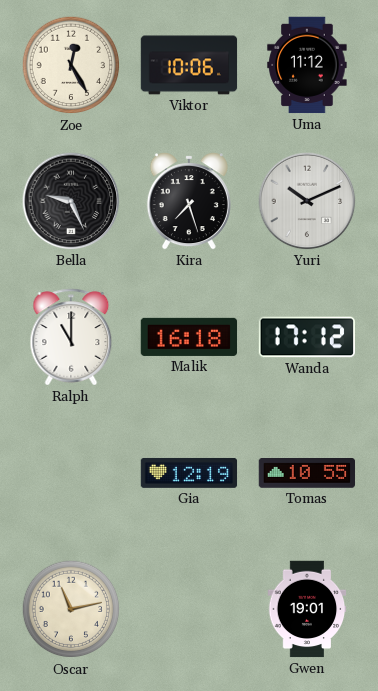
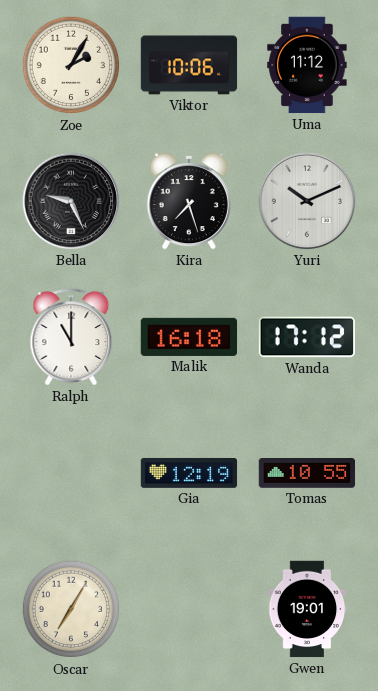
Zoe: 12:25 -> 2:05 (71, 65)
Oscar: 11:13 -> 7:05 (71, 609)
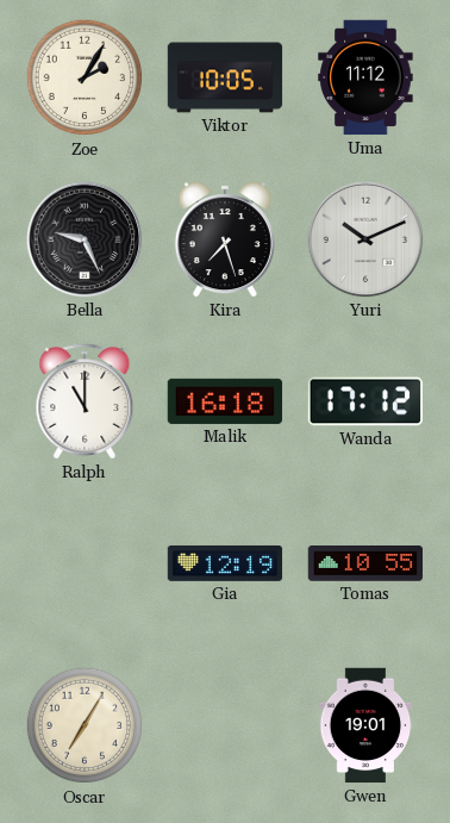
Viktor: 10:06 -> 10:05 (225, 77)
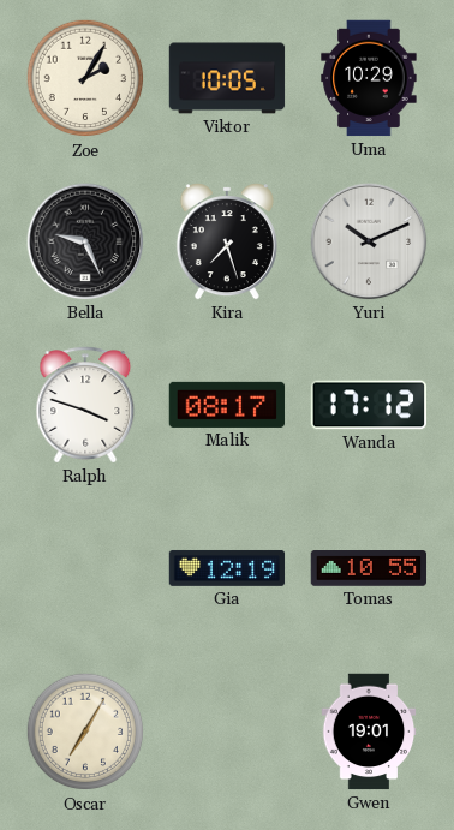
Uma: 11:12 -> 10:29 (369, 78)
Ralph: 11:00 -> 3:48 (85, 405)
Malik: 16:18 -> 08:17 (227, 405)
